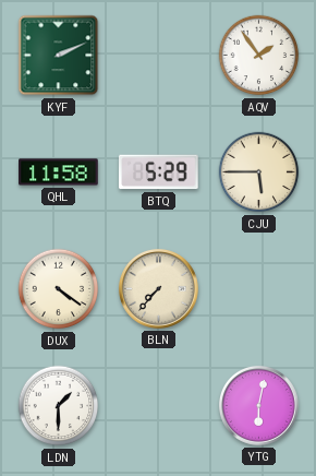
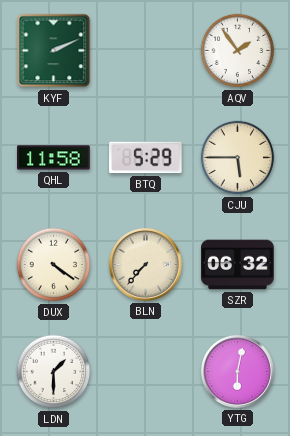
SZR: none -> 06:32 (238, 265)
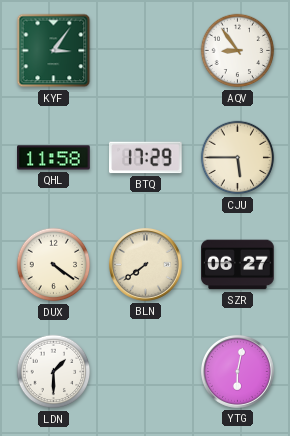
KYF: 2:11 -> 3:06 (54, 51)
AQV: 1:54 -> 8:54 (238, 51)
BTQ: 5:29 -> 17:29 (146, 158)
BLN: 7:37 -> 7:39 (145, 264)
SZR: 06:32 -> 06:27 (238, 265)
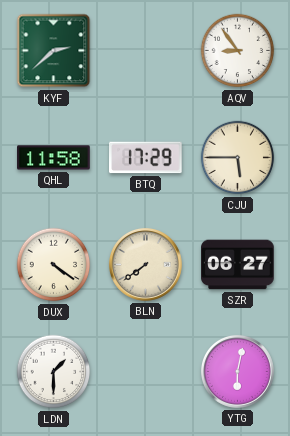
KYF: 3:06 -> 2:38 (54, 51)
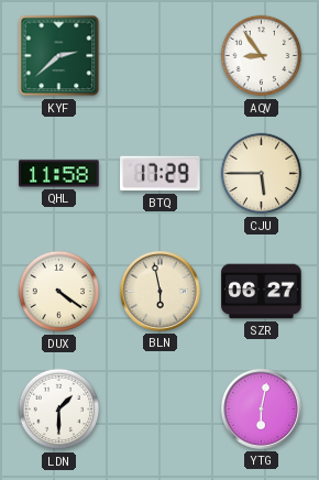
BLN: 7:39 -> 5:58 (159, 291)
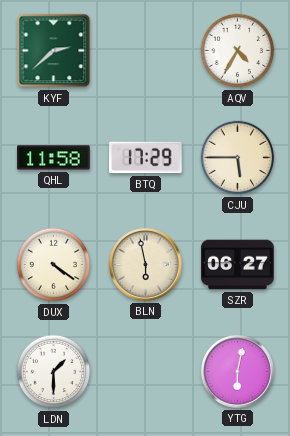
AQV: 8:54 -> 4:35 (238, 51)
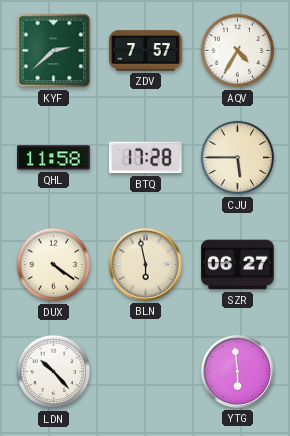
ZDV: none -> 7:57 (146, 51)
BTQ: 17:29 -> 17:28 (146, 158)
LDN: 1:30 -> 10:23 (54, 372)
YTG: 6:02 -> 5:59 (237, 371)
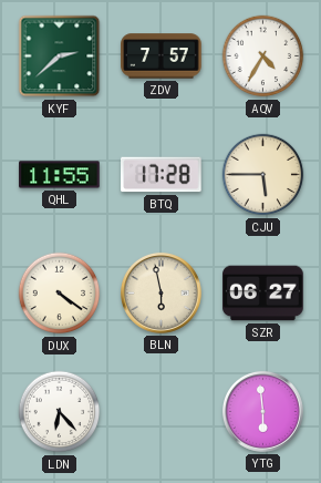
QHL: 11:58 -> 11:55 (60, 175)
LDN: 10:23 -> 6:23 (60, 412)
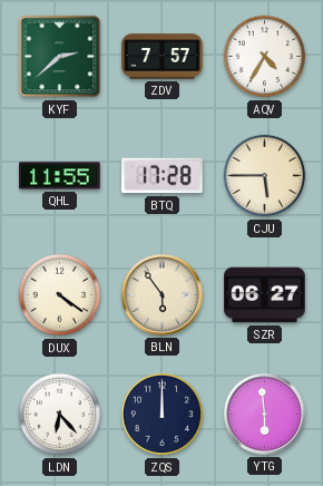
BLN: 5:58 -> 5:54 (161, 294)
ZQS: none -> 12:00 (163, 415)
